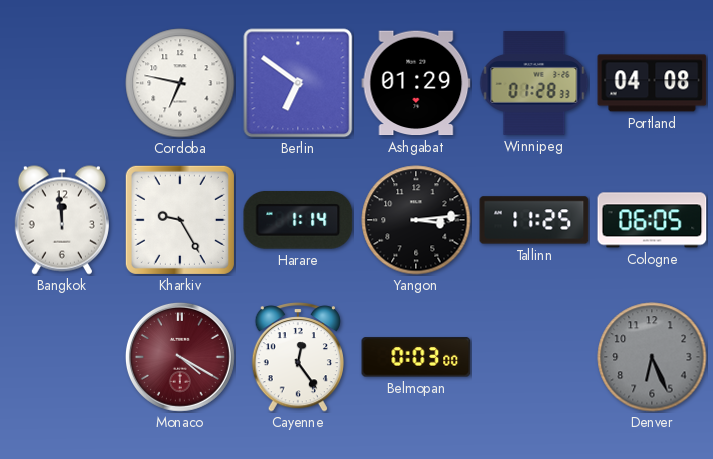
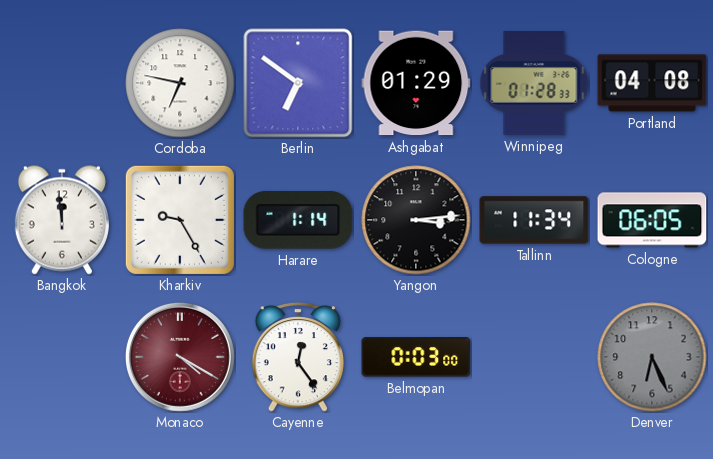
Tallinn: 11:25 -> 11:34 (534, 220)
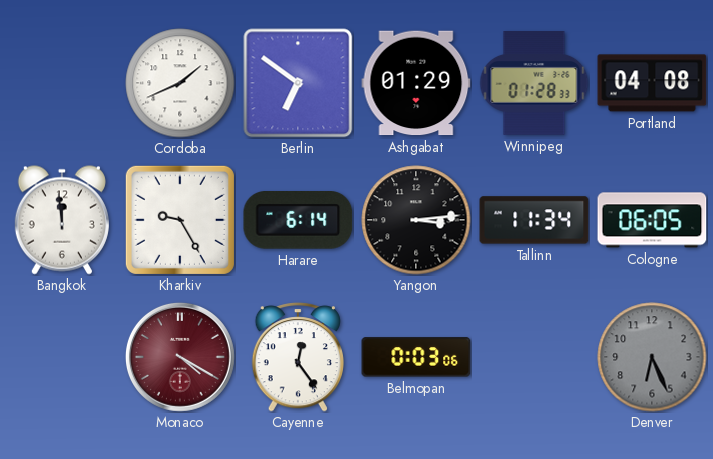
Cordoba: 6:47 -> 1:41 (180, 83)
Harare: 1:14 -> 6:14 (298, 221)
Belmopan: 0:03:00 -> 0:03:06 (416, 357)
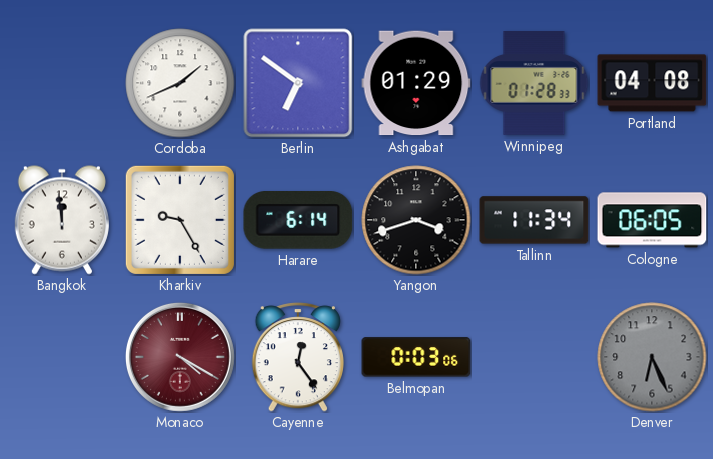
Yangon: 3:14 -> 3:42 (416, 220)
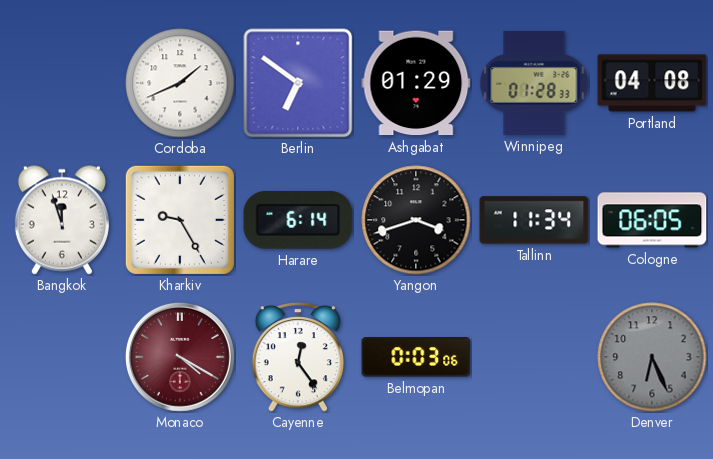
Bangkok: 11:59 -> 11:57 (62, 220)
